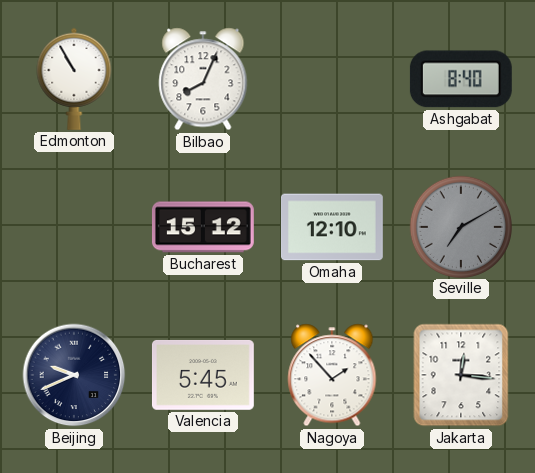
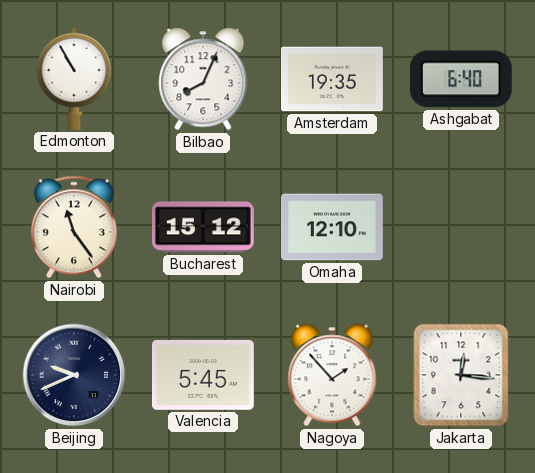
Amsterdam: none -> 19:35 (332, 79)
Ashgabat: 8:40 -> 6:40 (461, 79)
Nairobi: none -> 11:24 (74, 227)
Seville: 7:10 -> none (461, 226)
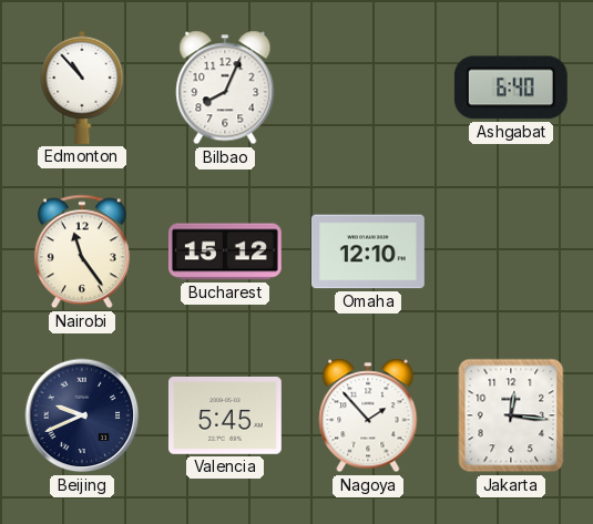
Edmonton: 10:55 -> 10:53 (82, 88)
Amsterdam: 19:35 -> none (332, 79)
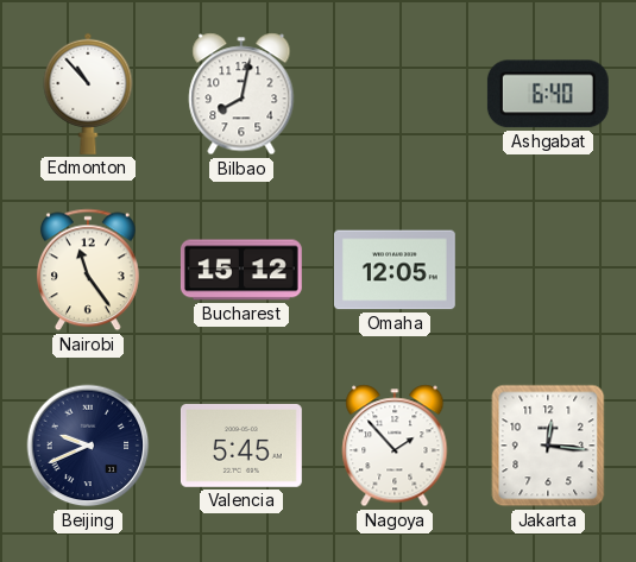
Bilbao: 8:04 -> 8:02 (241, 94)
Omaha: 12:10 -> 12:05 (395, 270)
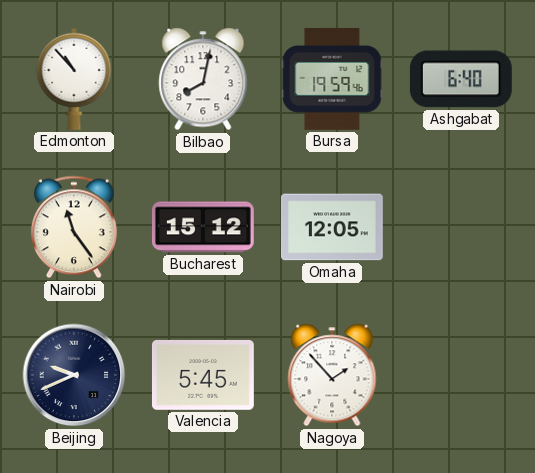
Bursa: none -> 19:59 (332, 79)
Jakarta: 12:16 -> none (548, 446)
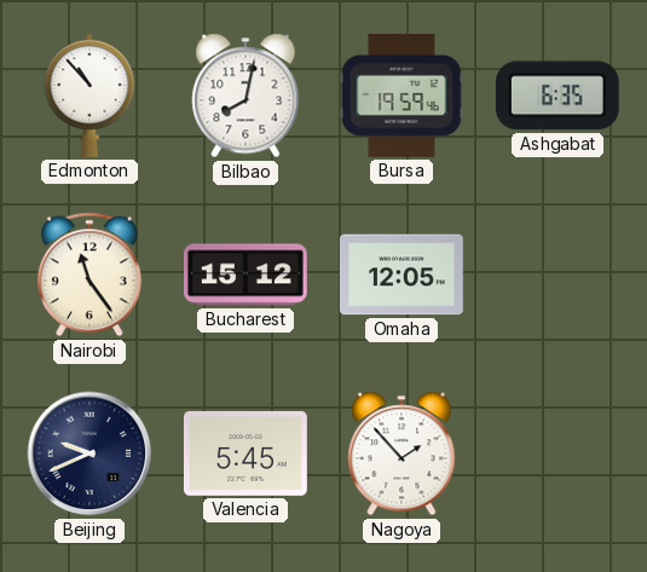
Ashgabat: 6:40 -> 6:35 (558, 96)
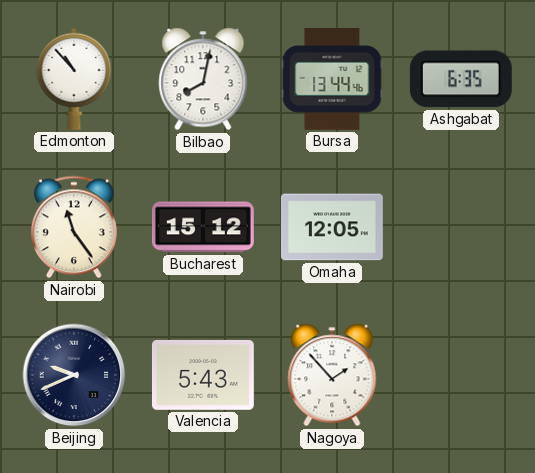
Bursa: 19:59 -> 13:44 (332, 79)
Valencia: 5:45 -> 5:43 (203, 375)
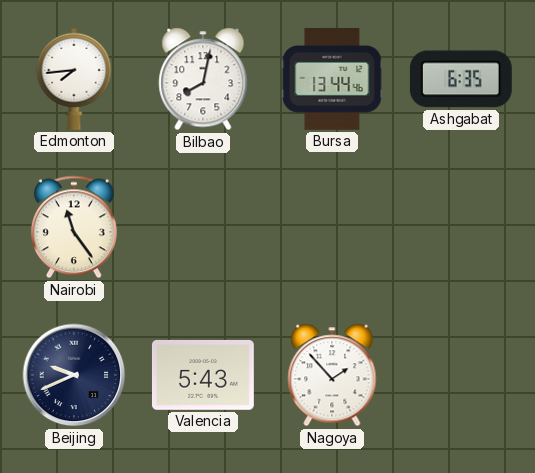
Edmonton: 10:53 -> 7:44 (74, 79)
Bucharest: 15:12 -> none (203, 227)
Omaha: 12:05 -> none (332, 227)
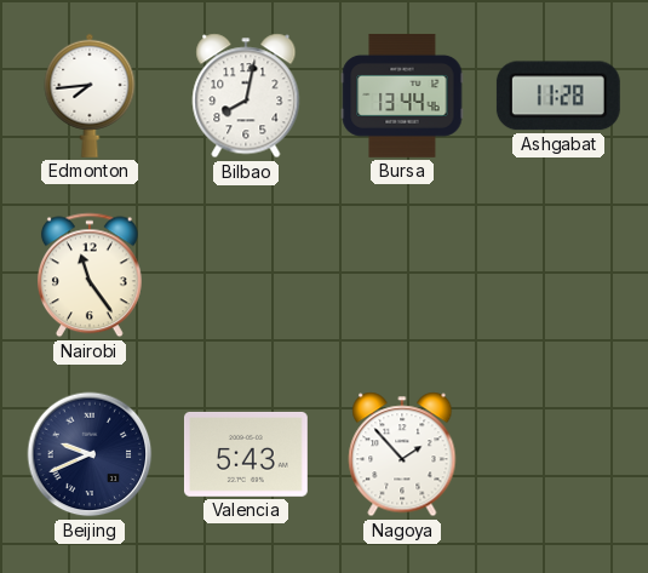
Ashgabat: 6:35 -> 11:28 (558, 96)
